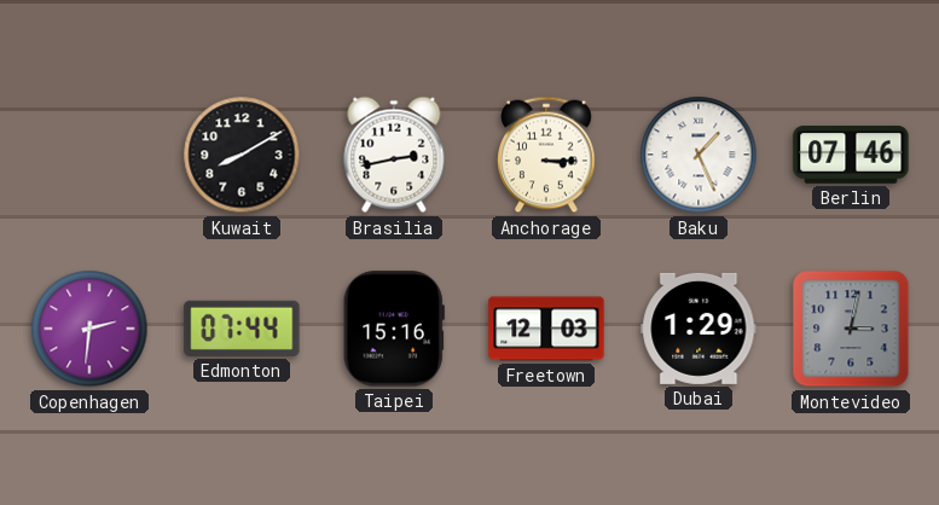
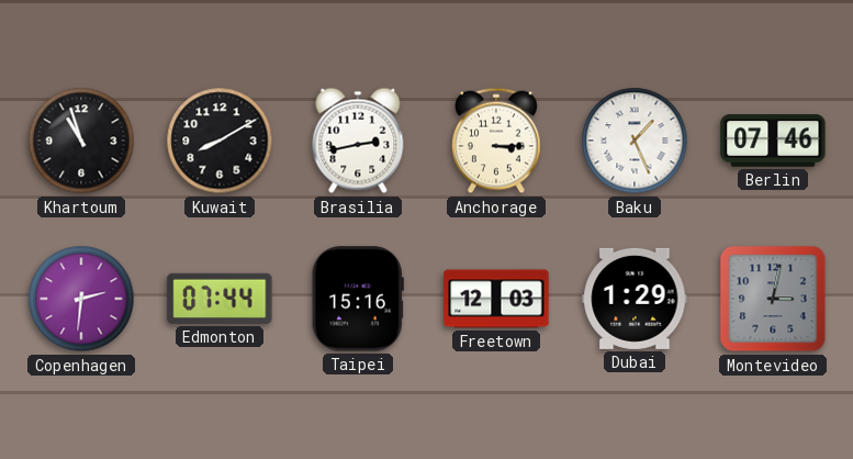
Khartoum: none -> 10:57 (81, 141)
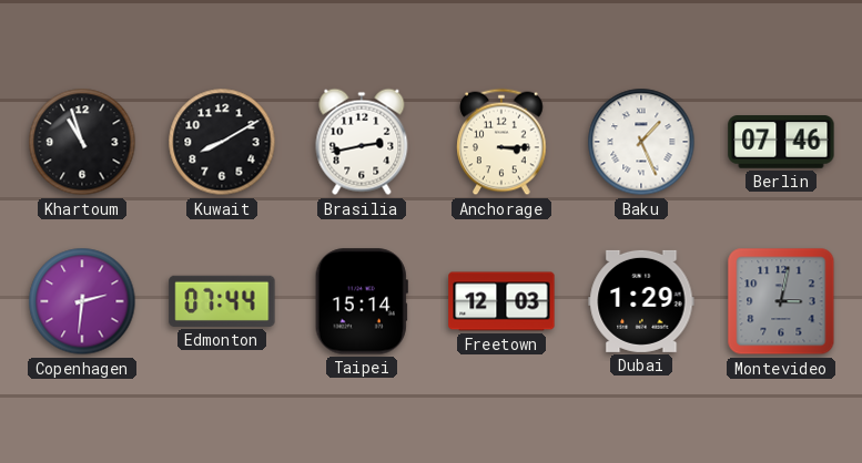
Taipei: 15:16 -> 15:14 (362, 301)
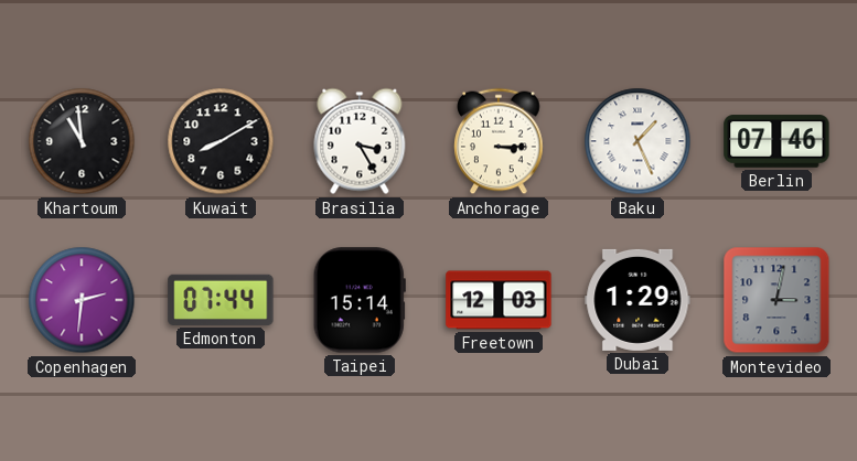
Khartoum: 10:57 -> 10:59 (82, 141)
Brasilia: 2:43 -> 3:25 (360, 141)
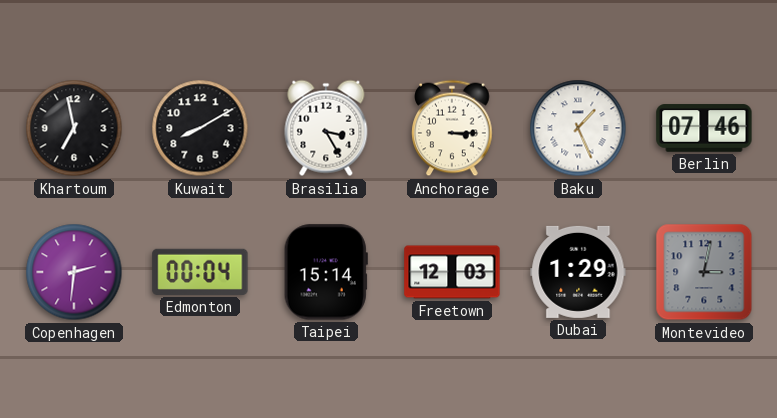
Khartoum: 10:59 -> 6:58 (74, 128)
Edmonton: 07:44 -> 00:04 (200, 272)
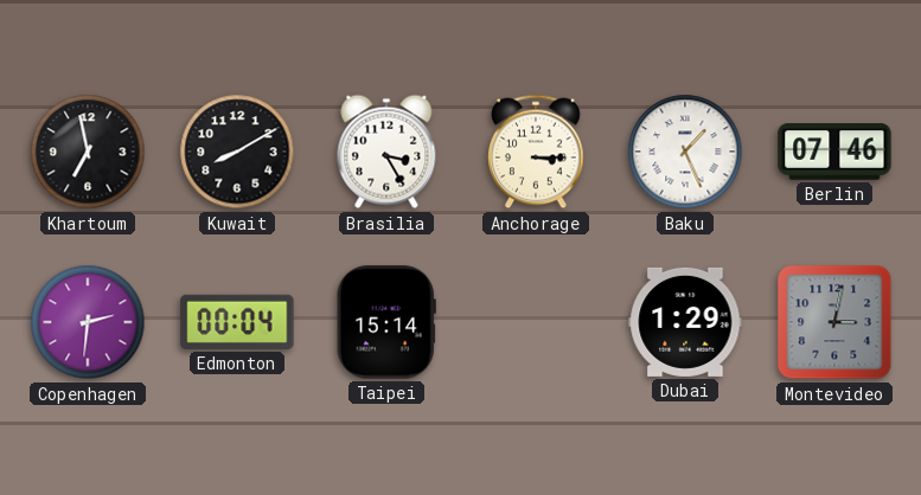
Freetown: 12:03 -> none (452, 272)
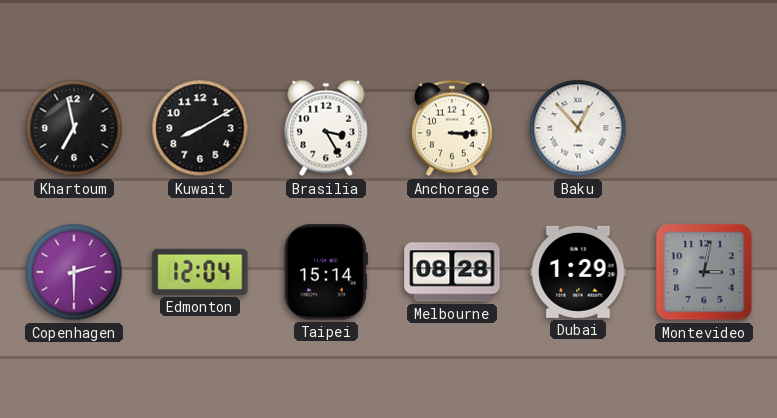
Baku: 1:26 -> 12:53 (578, 128)
Berlin: 07:46 -> none (834, 152)
Copenhagen: 2:31 -> 2:30 (74, 272)
Edmonton: 00:04 -> 12:04 (200, 272)
Melbourne: none -> 08:28 (452, 272)
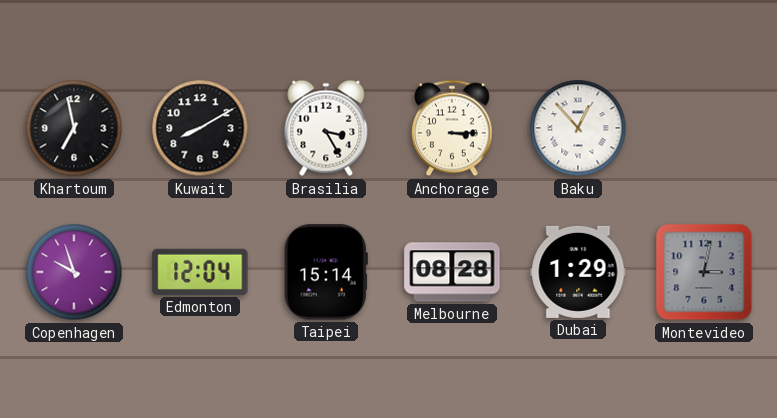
Copenhagen: 2:30 -> 9:57 (74, 272)
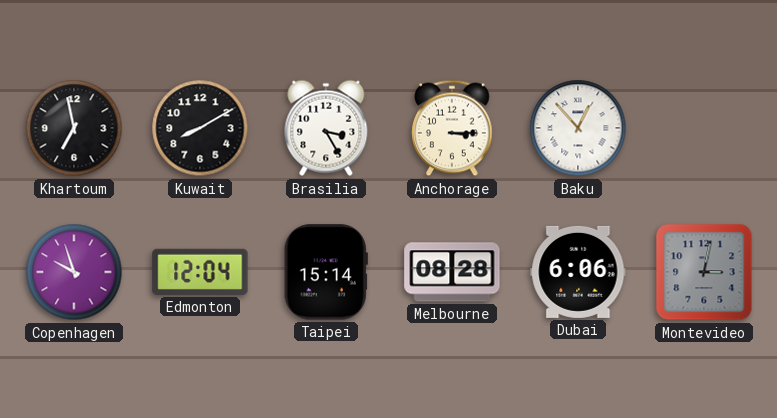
Dubai: 1:29 -> 6:06 (578, 272)
